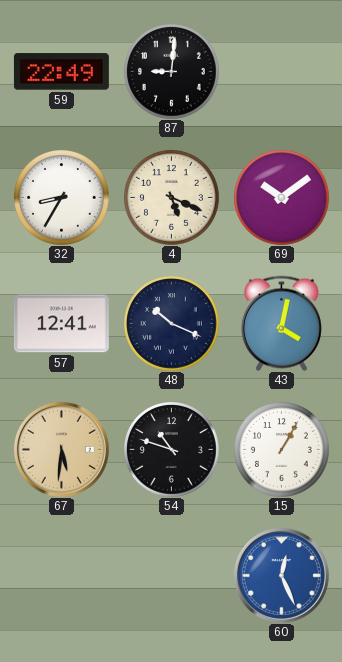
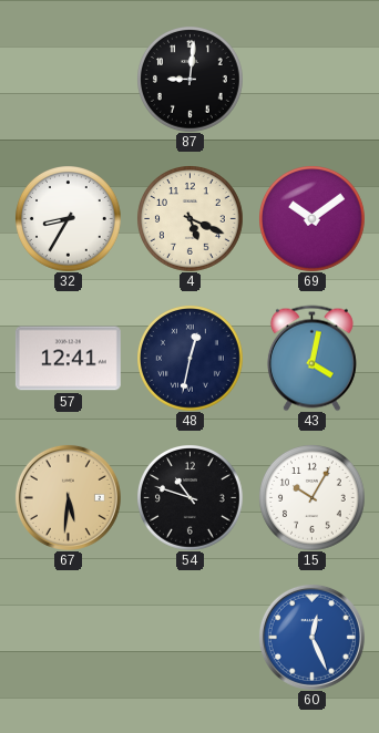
59: 22:49 -> none (61, 72)
48: 10:19 -> 12:32 (191, 359)
15: 1:05 -> 10:05 (313, 498)
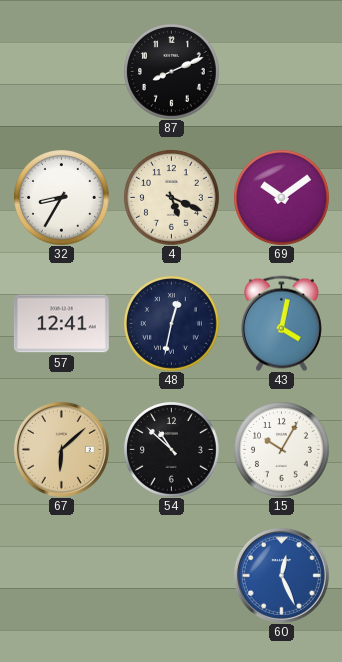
87: 9:01 -> 8:11 (172, 72)
67: 5:31 -> 6:08 (61, 449)
54: 10:48 -> 10:52 (172, 450)
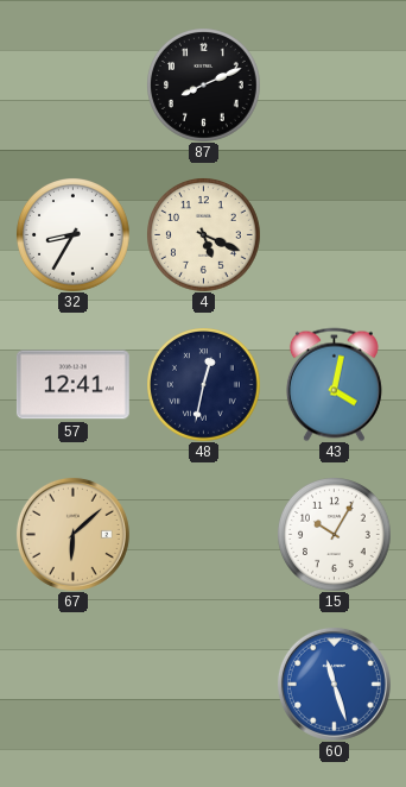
69: 10:09 -> none (282, 198)
54: 10:52 -> none (172, 450)
60: 12:26 -> 11:27 (334, 684)
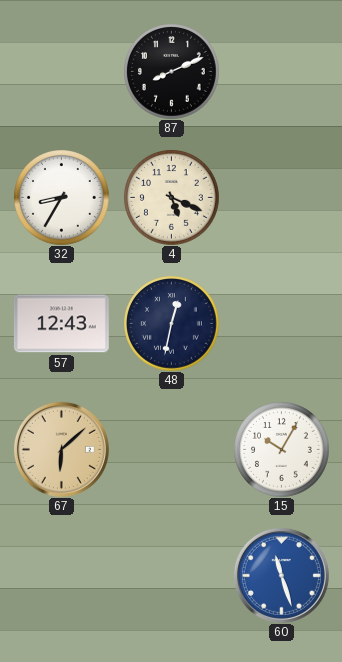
57: 12:41 -> 12:43 (61, 324)
43: 4:02 -> none (334, 384)
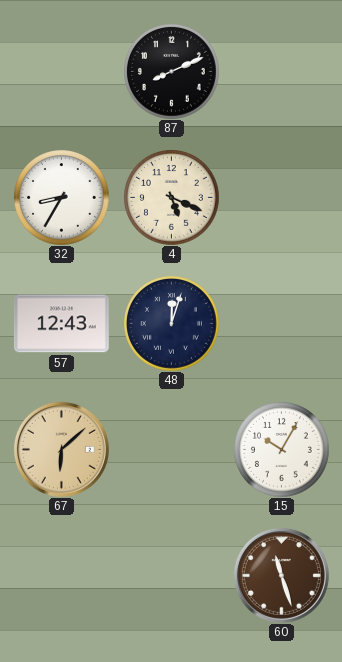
48: 12:32 -> 12:03 (172, 324)
60 dial: blue -> brown (281, 575)
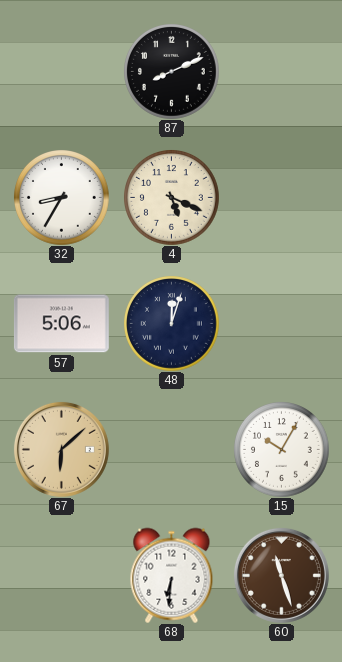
57: 12:43 -> 5:06 (61, 324)
68: none -> 6:31 (172, 575)
